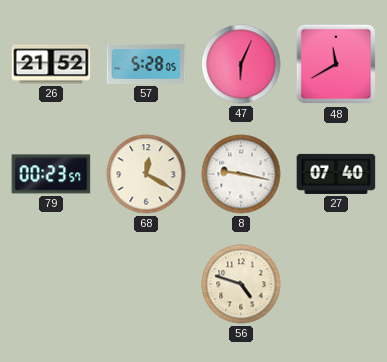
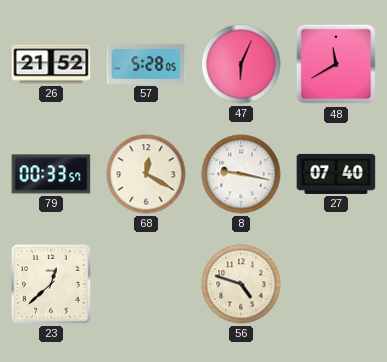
79: 00:23 -> 00:33 (51, 174)
23: none -> 12:38 (51, 284)
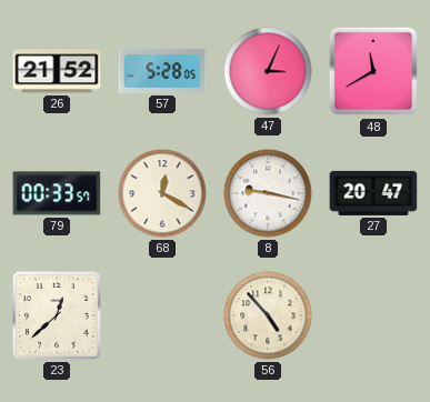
47: 6:04 -> 3:04 (268, 71)
27: 07:40 -> 20:47 (373, 193)
56: 4:48 -> 4:53 (268, 315)
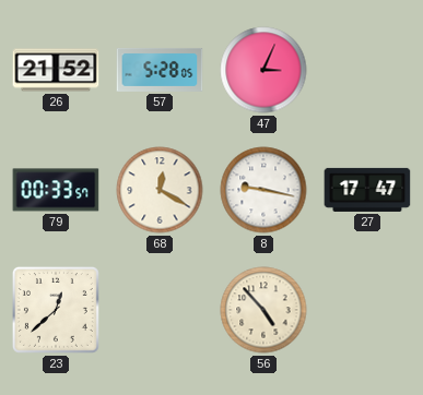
48: 11:40 -> none (373, 71)
27: 20:47 -> 17:47 (367, 190)
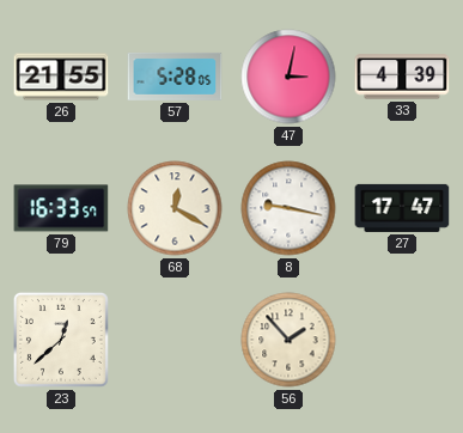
26: 21:52 -> 21:55 (61, 77)
47: 3:04 -> 3:02 (288, 77)
33: none -> 4:39 (402, 77)
79: 00:33 -> 16:33 (61, 208)
56: 4:53 -> 1:53 (288, 340)
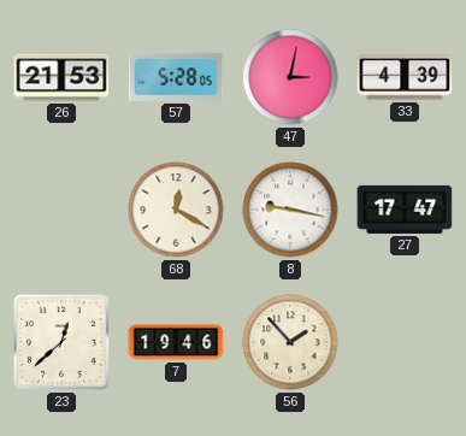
26: 21:55 -> 21:53 (61, 77)
79: 16:33 -> none (61, 208)
7: none -> 19:46 (176, 342)
